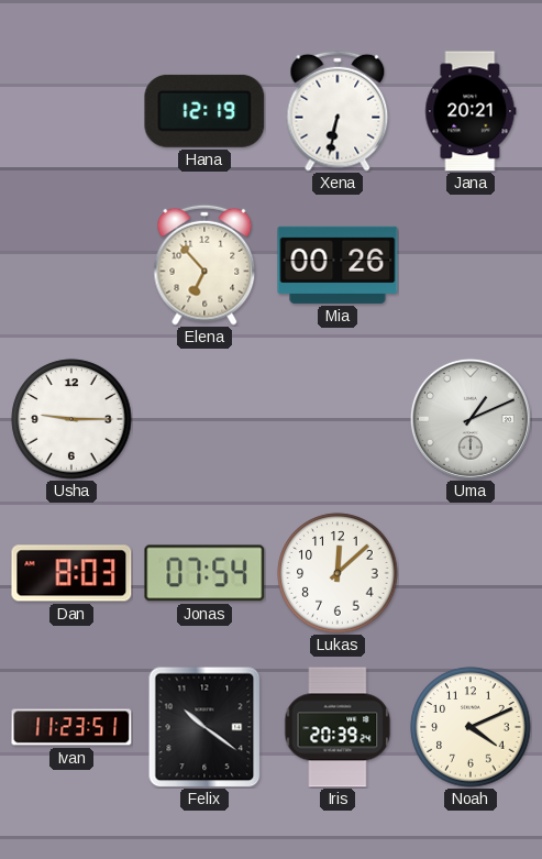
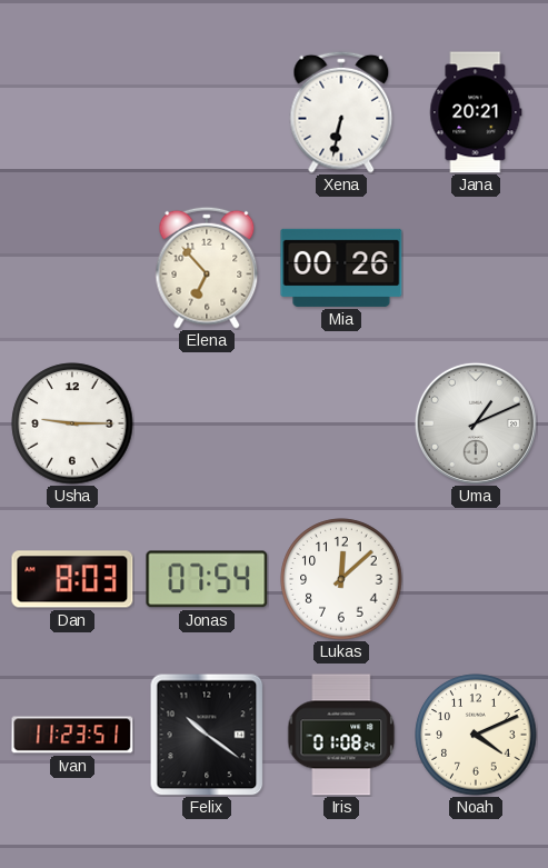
Hana: 12:19 -> none (204, 111)
Iris: 20:39 -> 01:08 (341, 735)
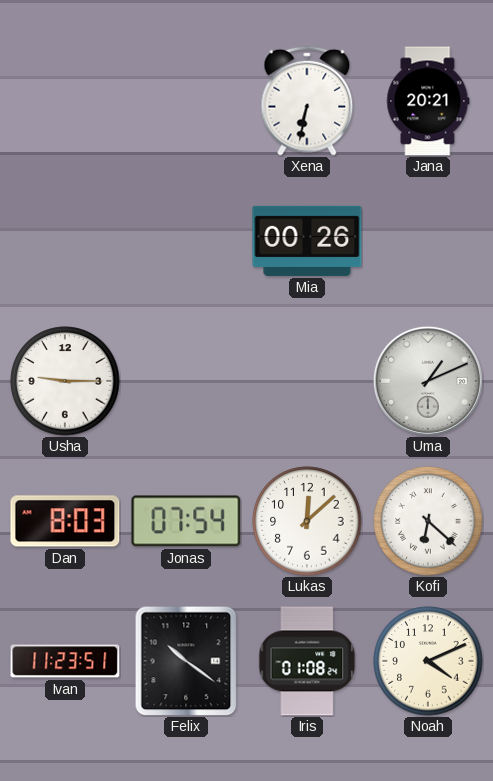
Elena: 6:53 -> none (207, 268)
Kofi: none -> 6:22 (428, 521)
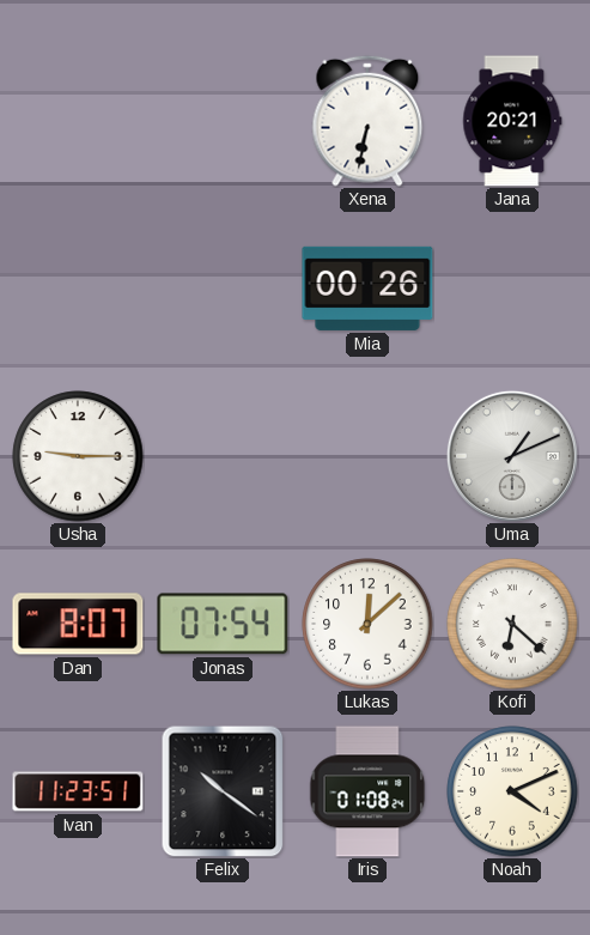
Dan: 8:03 -> 8:07 (78, 624)
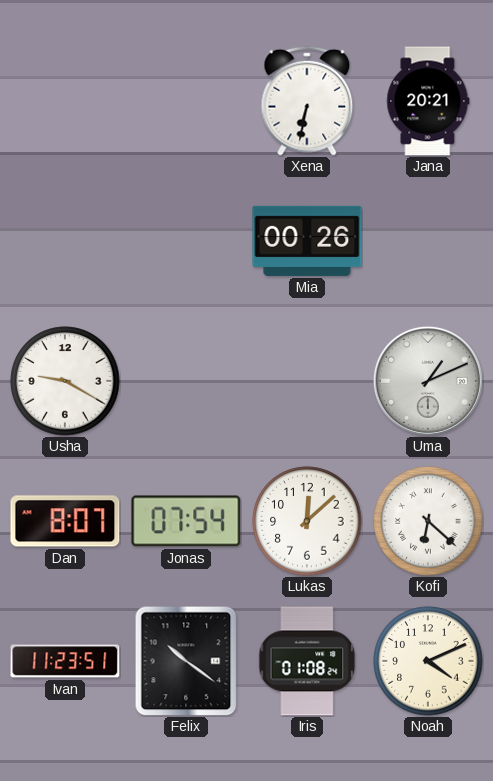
Usha: 9:15 -> 9:20 (65, 381)
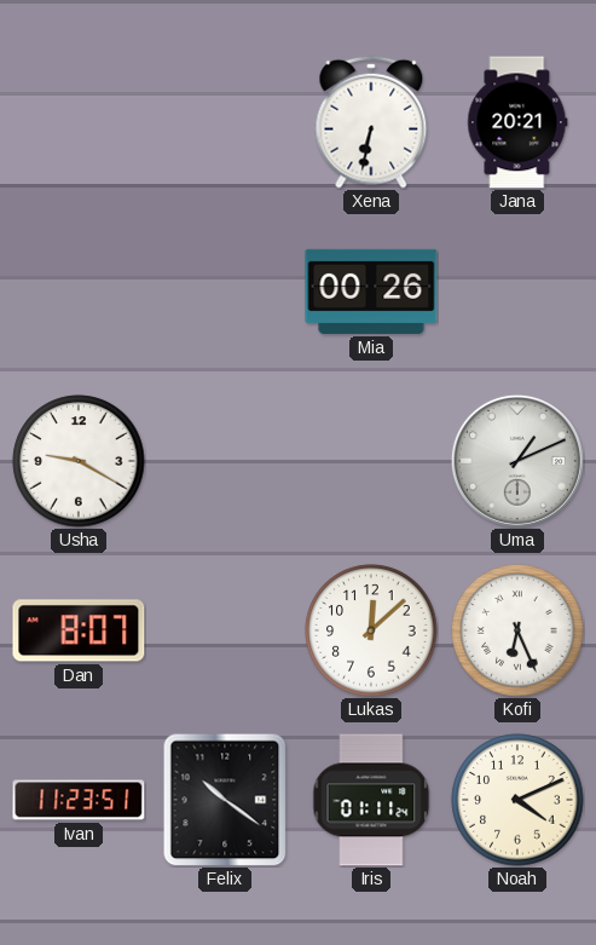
Jonas: 07:54 -> none (186, 521)
Kofi: 6:22 -> 6:26 (517, 630)
Iris: 01:08 -> 01:11 (371, 800)
